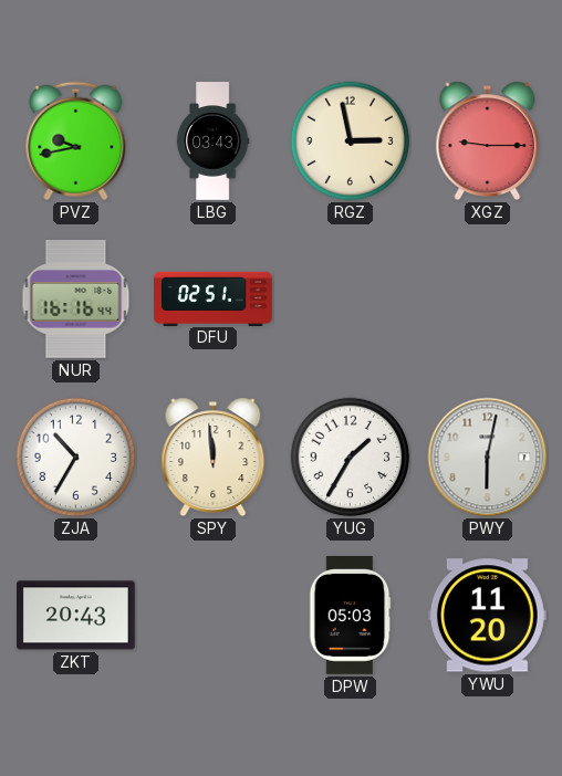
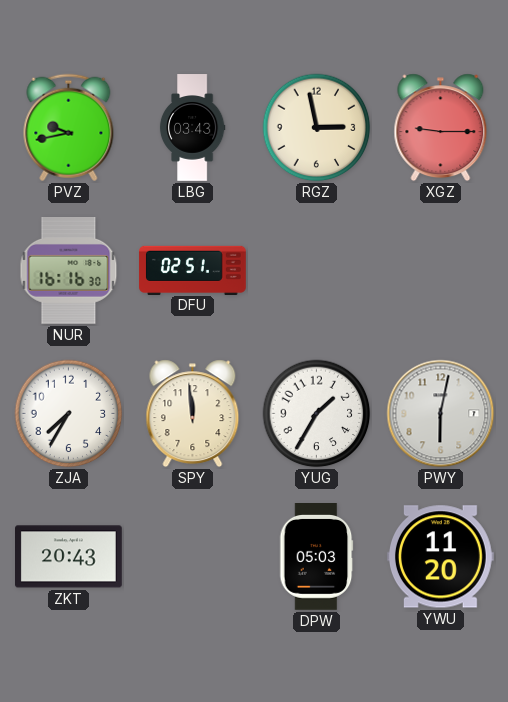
NUR: 16:16:44 -> 16:16:30 (69, 271)
ZJA: 10:35 -> 7:35 (69, 414)
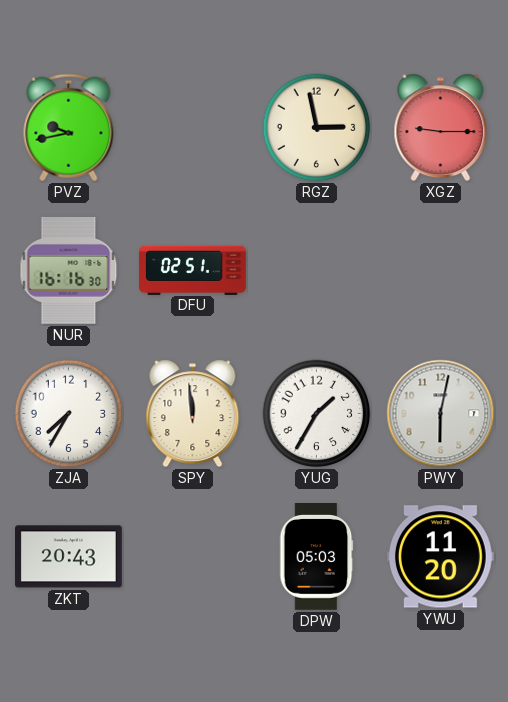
LBG: 03:43 -> none (192, 128)
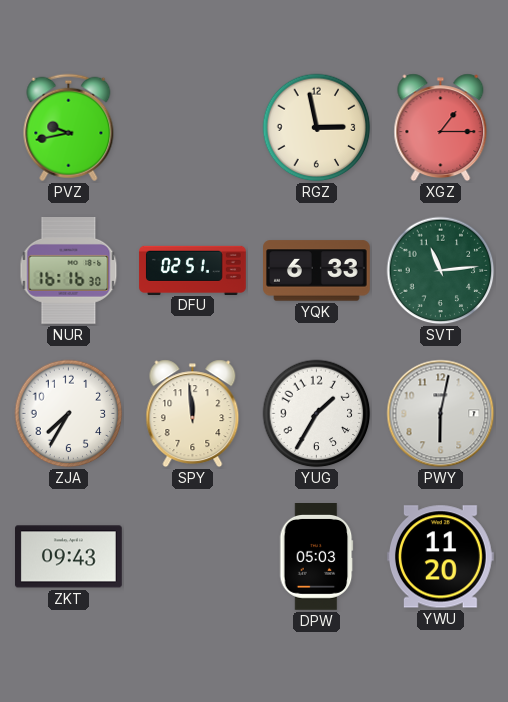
XGZ: 9:15 -> 1:15 (441, 128)
YQK: none -> 6:33 (317, 271)
SVT: none -> 11:14 (441, 271)
ZKT: 20:43 -> 09:43 (69, 557)
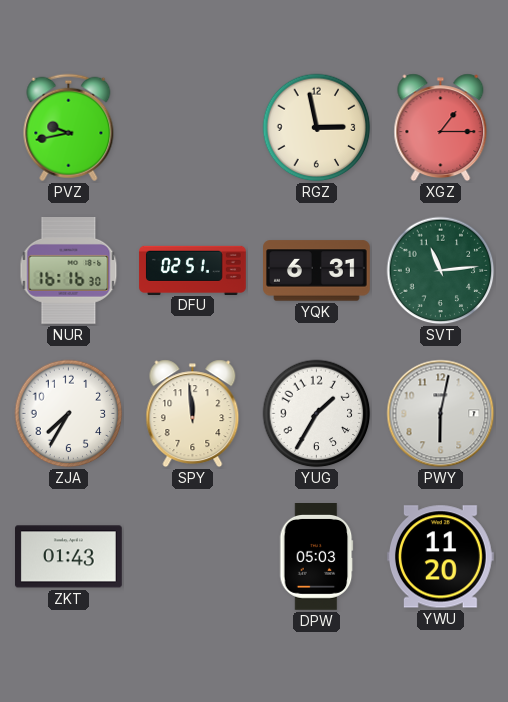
YQK: 6:33 -> 6:31 (317, 271)
ZKT: 09:43 -> 01:43 (69, 557)
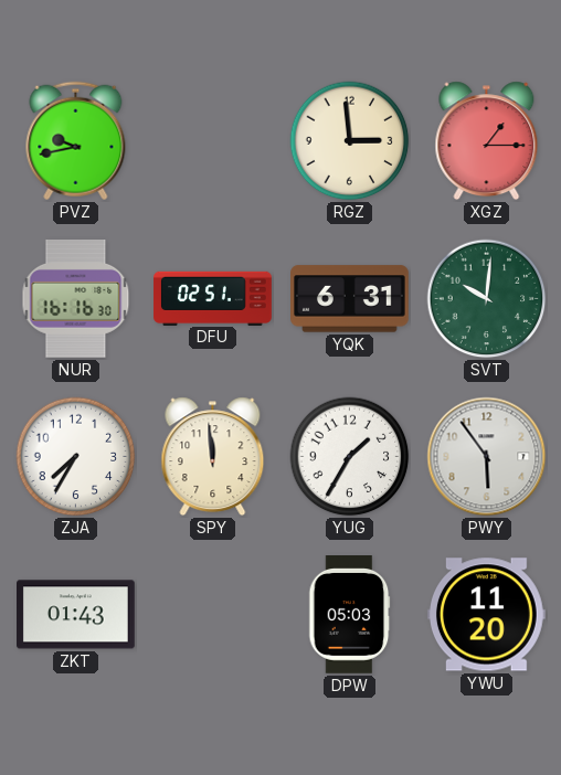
RGZ: 2:58 -> 2:59 (350, 141)
SVT: 11:14 -> 10:01 (487, 299)
PWY: 6:02 -> 5:54 (487, 457)
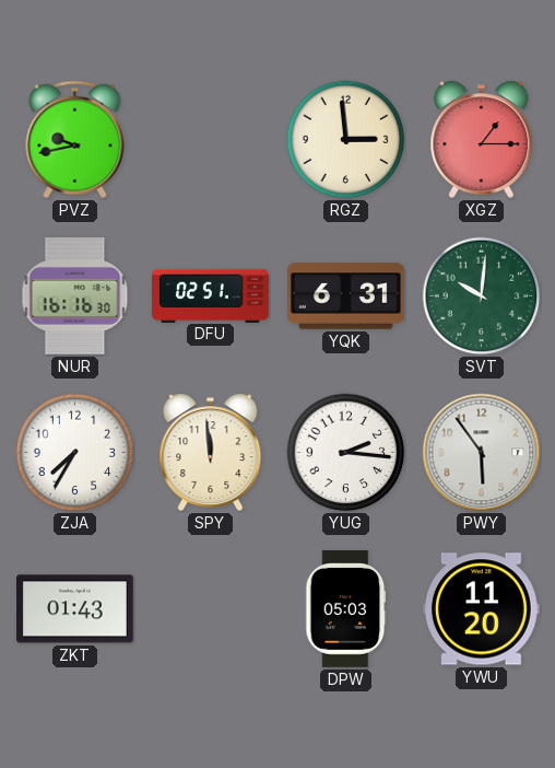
YUG: 1:35 -> 2:16 (346, 453)
